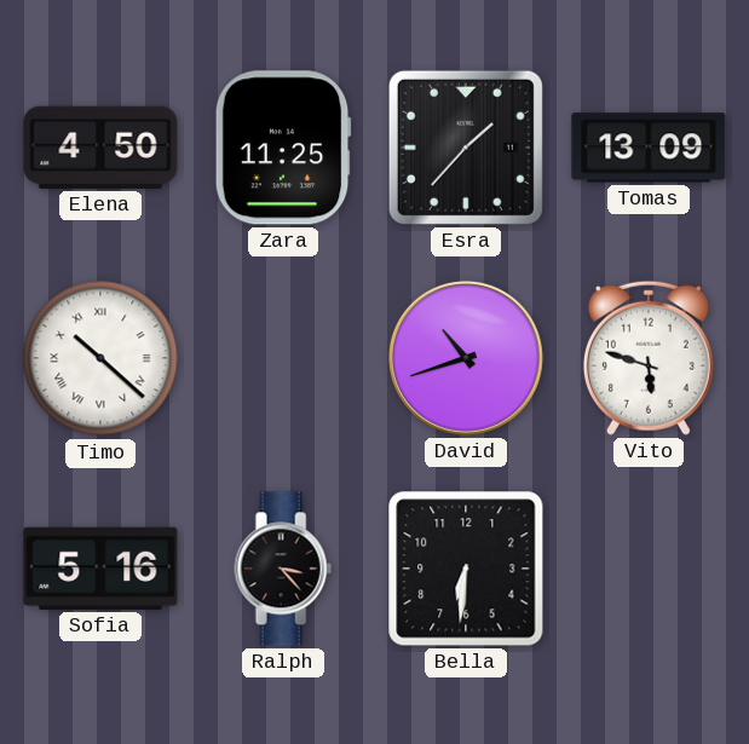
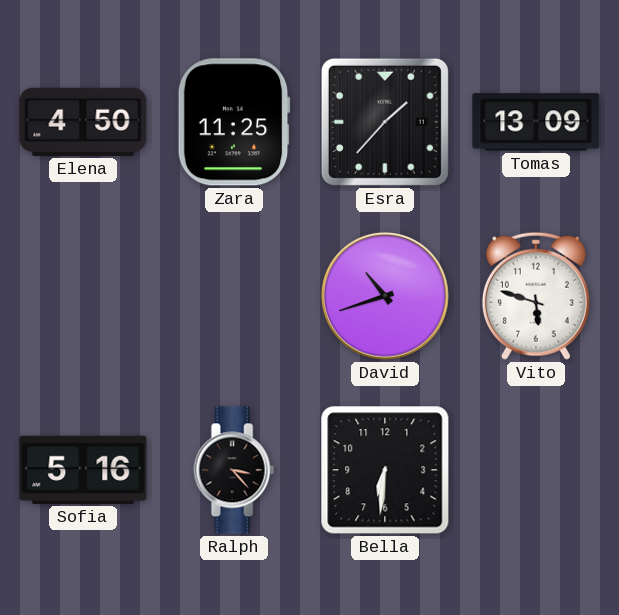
Timo: 10:22 -> none (100, 358)
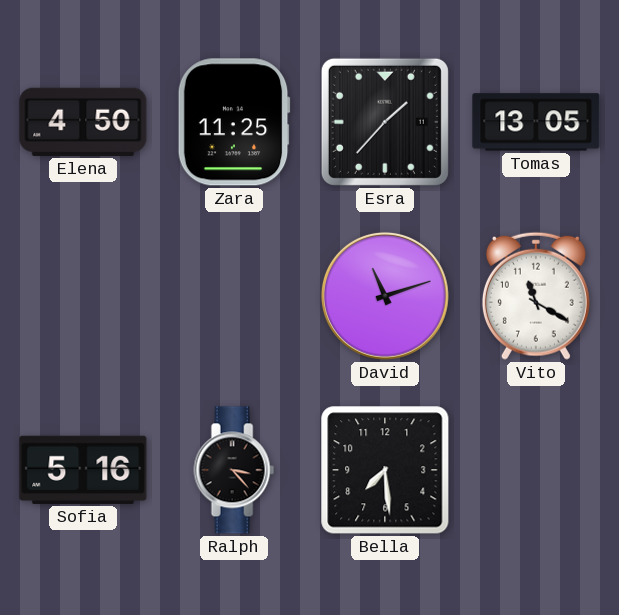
Tomas: 13:09 -> 13:05 (536, 122)
David: 10:42 -> 11:12 (385, 296)
Vito: 5:48 -> 11:20 (536, 296)
Bella: 6:31 -> 7:29 (385, 470)
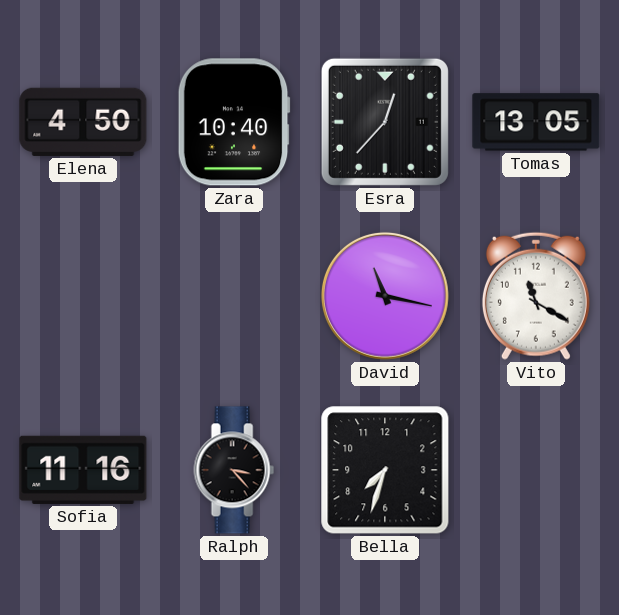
Zara: 11:25 -> 10:40 (234, 122)
Esra: 1:37 -> 12:37 (385, 122)
David: 11:12 -> 11:17 (385, 296)
Sofia: 5:16 -> 11:16 (83, 470)
Bella: 7:29 -> 7:33 (385, 470)
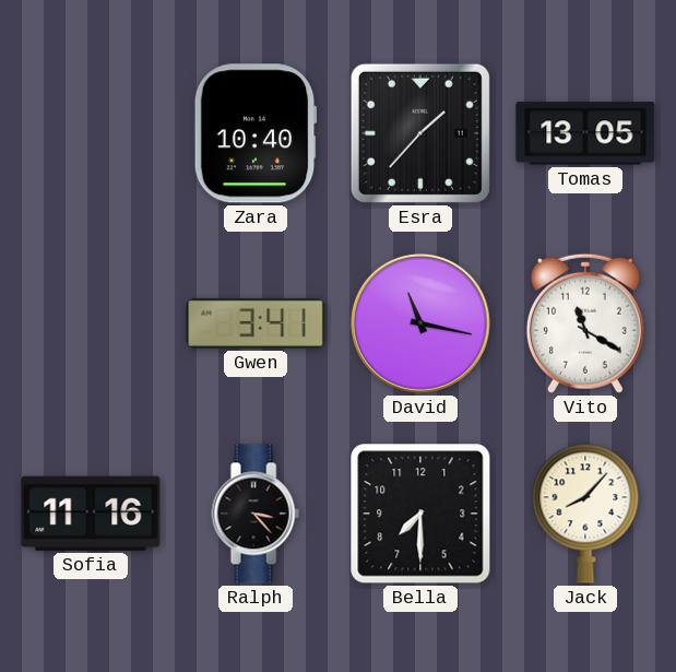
Elena: 4:50 -> none (83, 122)
Esra: 12:37 -> 1:37 (420, 133)
Gwen: none -> 3:41 (256, 323)
Bella: 7:33 -> 7:30 (420, 514)
Jack: none -> 8:07 (585, 514)
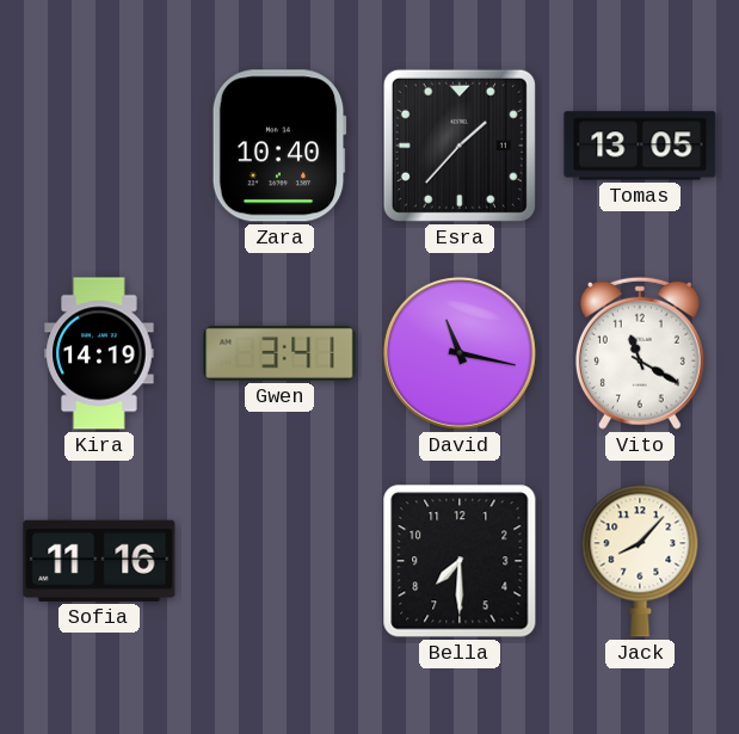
Kira: none -> 14:19 (99, 353)
Ralph: 3:23 -> none (256, 514)
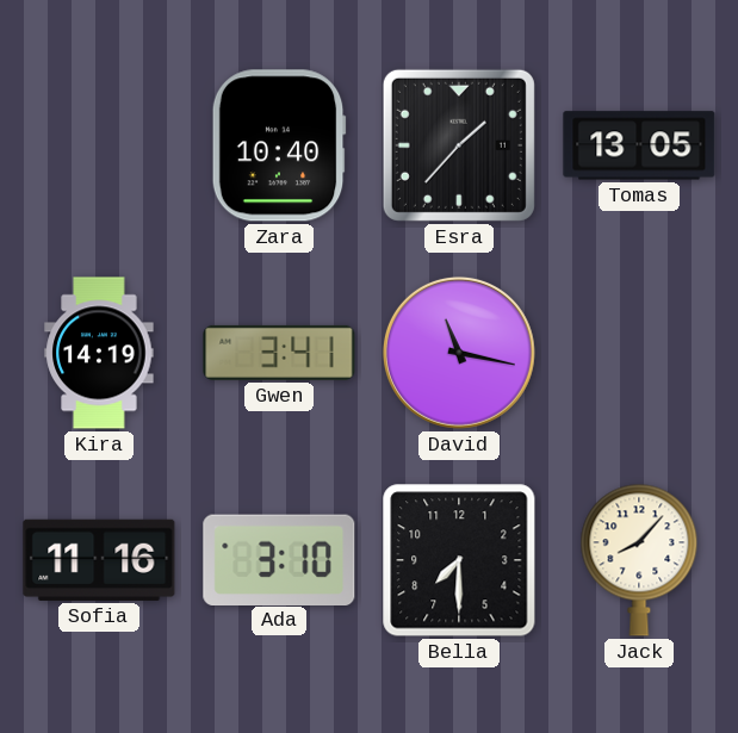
Vito: 11:20 -> none (640, 353)
Ada: none -> 3:10 (279, 559)
